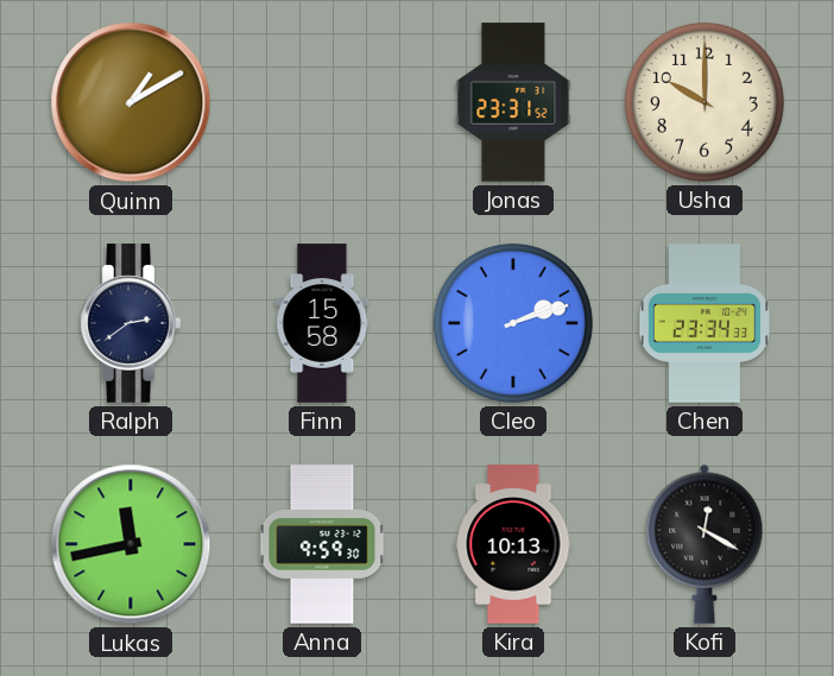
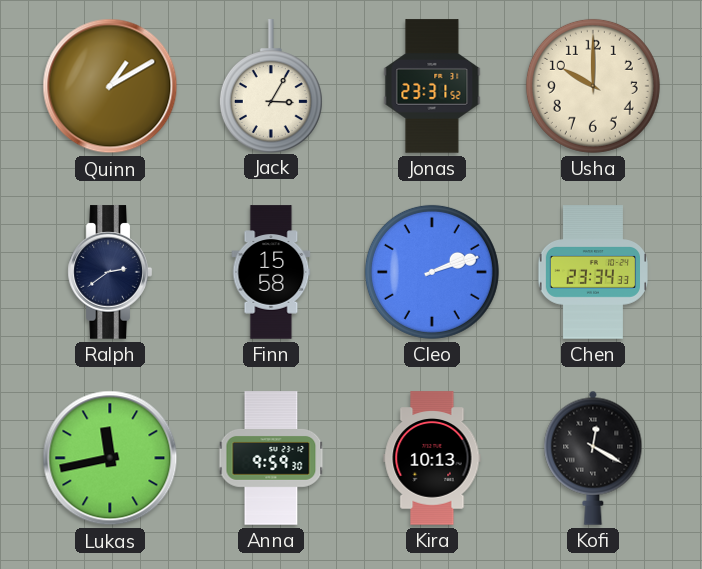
Jack: none -> 3:05 (271, 86)
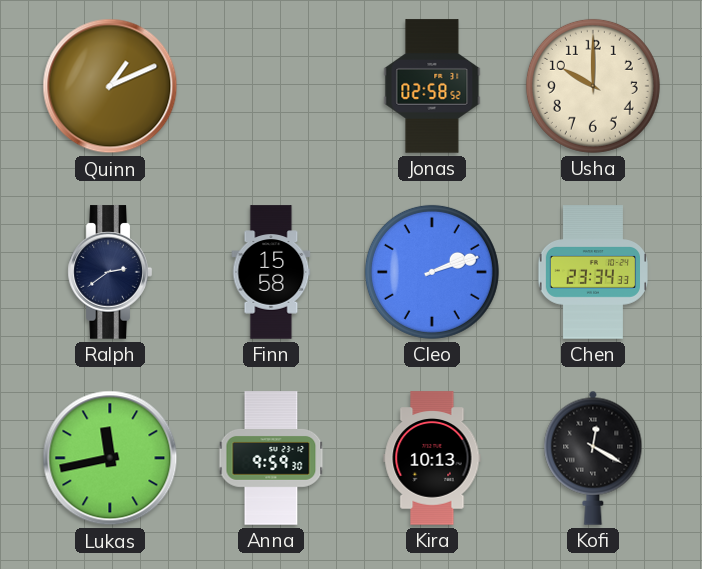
Quinn: 1:10 -> 1:11 (110, 86)
Jack: 3:05 -> none (271, 86)
Jonas: 23:31 -> 02:58 (432, 86)
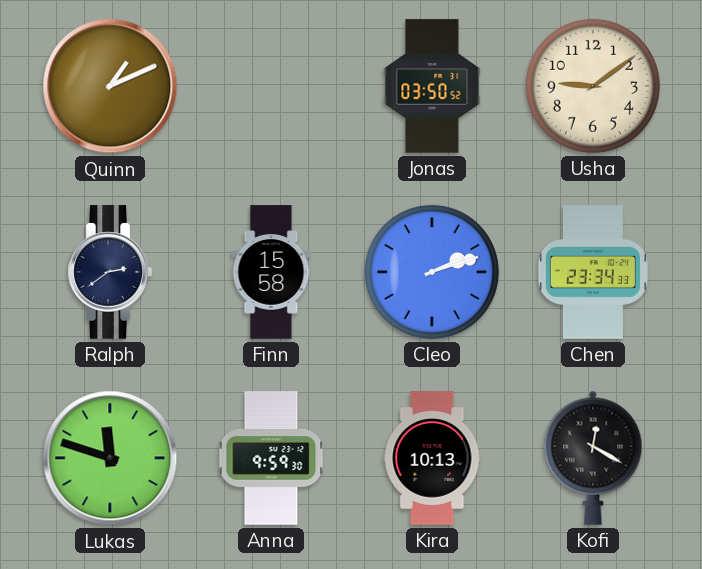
Jonas: 02:58 -> 03:50 (432, 86)
Usha: 10:00 -> 9:09 (593, 86)
Lukas: 11:43 -> 11:48 (110, 458)
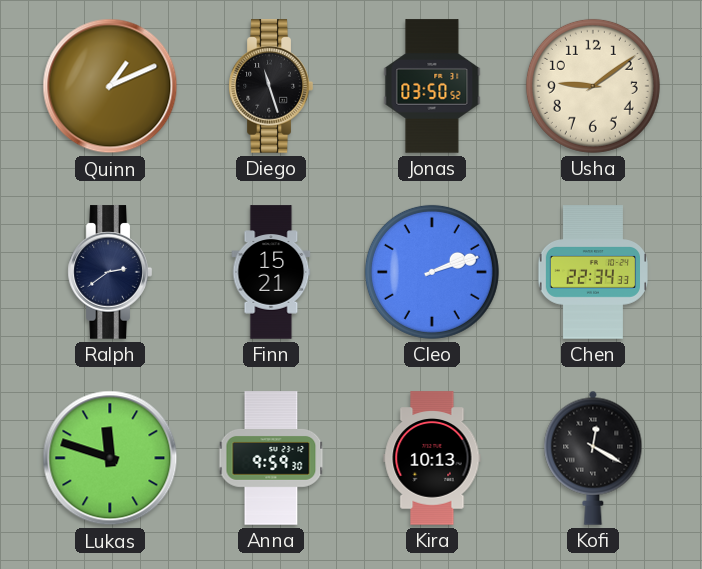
Diego: none -> 11:27 (271, 86)
Finn: 15:58 -> 15:21 (271, 272)
Chen: 23:34 -> 22:34 (593, 272)
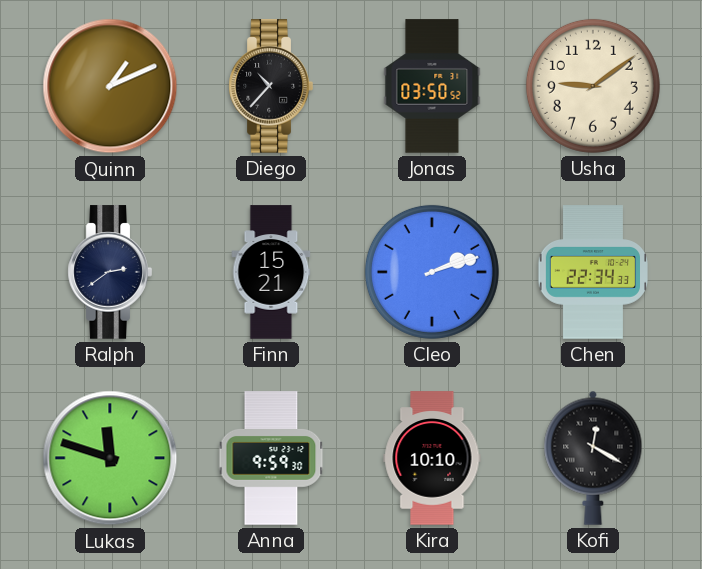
Diego: 11:27 -> 10:37 (271, 86)
Kira: 10:13 -> 10:10 (432, 458)
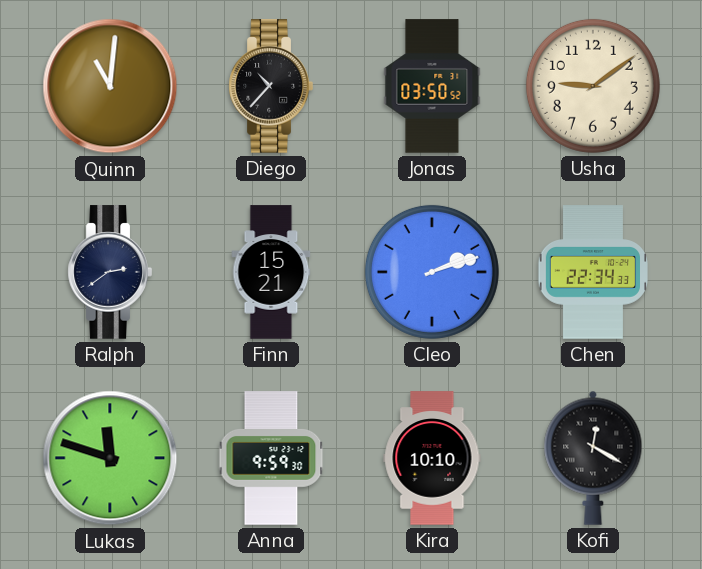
Quinn: 1:11 -> 11:01 (110, 86)
